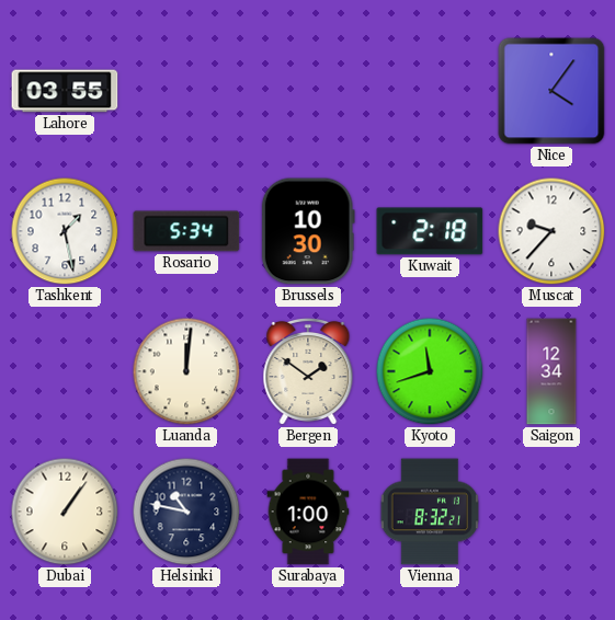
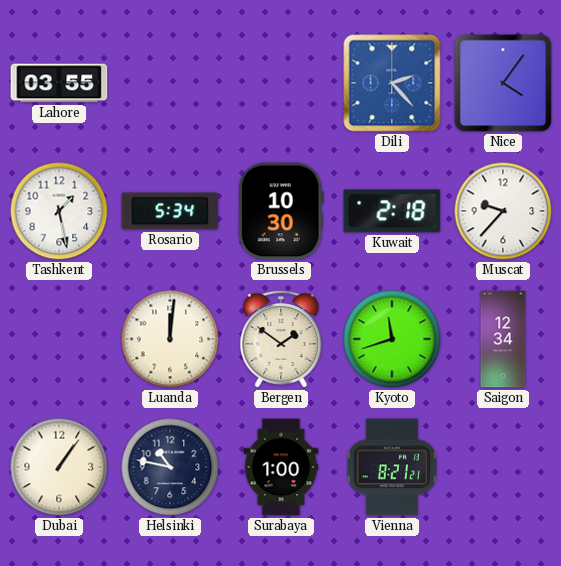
Dili: none -> 2:23 (392, 83)
Vienna: 8:32 -> 8:21 (391, 467)
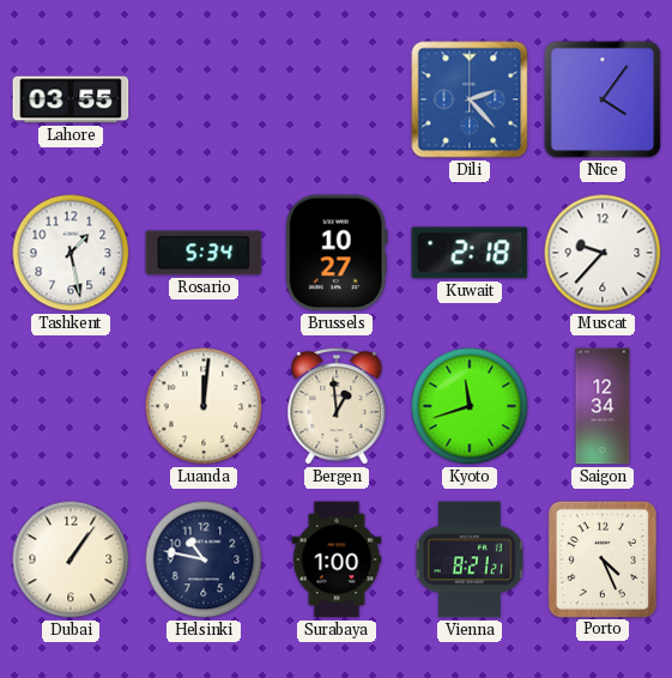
Brussels: 10:30 -> 10:27 (337, 253)
Bergen: 1:51 -> 12:59 (337, 406)
Porto: none -> 4:26 (601, 558)
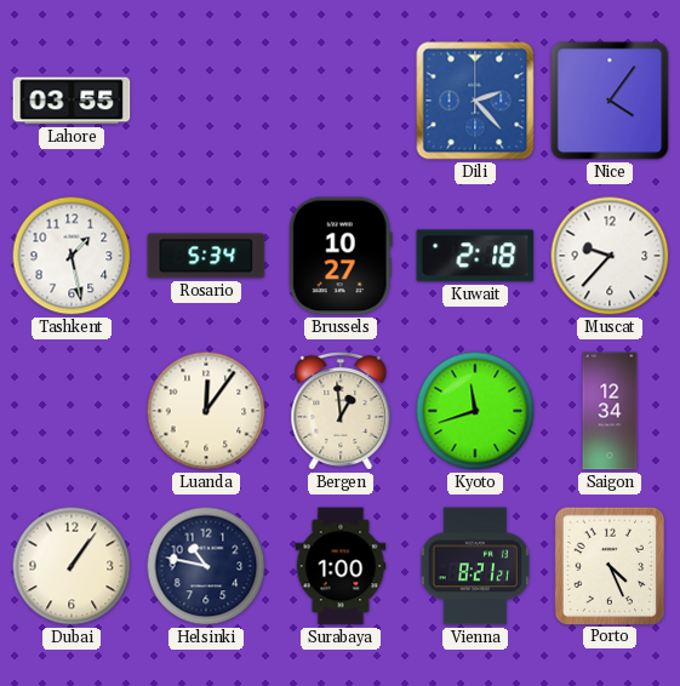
Luanda: 12:01 -> 12:06 (206, 411)
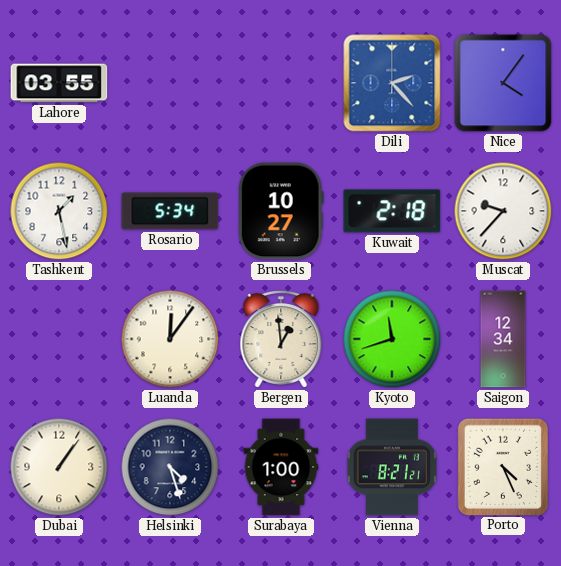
Helsinki: 10:47 -> 4:27 (170, 467)
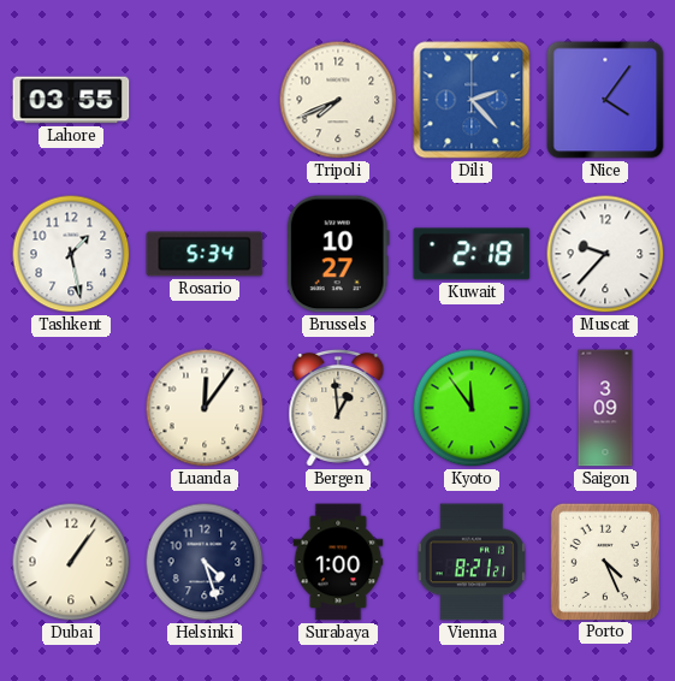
Tripoli: none -> 7:41 (338, 100)
Kyoto: 11:42 -> 11:54 (472, 408)
Saigon: 12:34 -> 3:09 (605, 408)
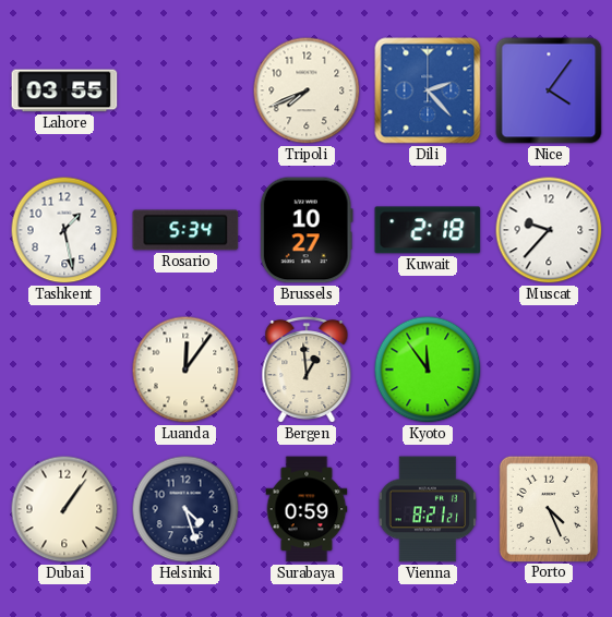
Saigon: 3:09 -> none (605, 408)
Surabaya: 1:00 -> 0:59 (307, 509)
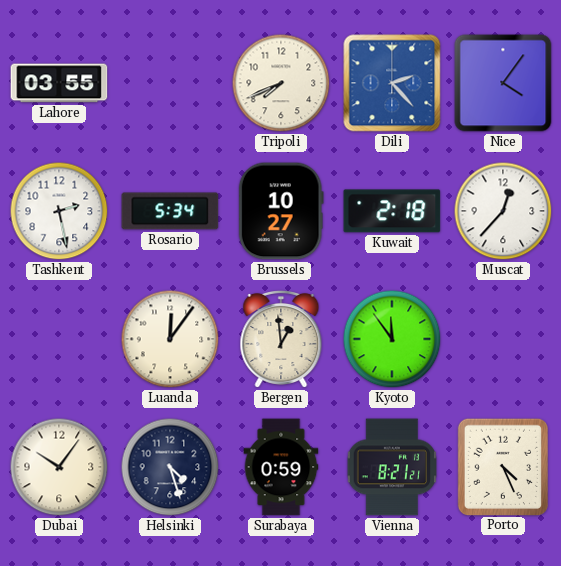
Tashkent: 1:28 -> 2:28 (59, 211)
Muscat: 9:37 -> 12:37 (503, 211)
Dubai: 1:06 -> 10:06 (59, 467)
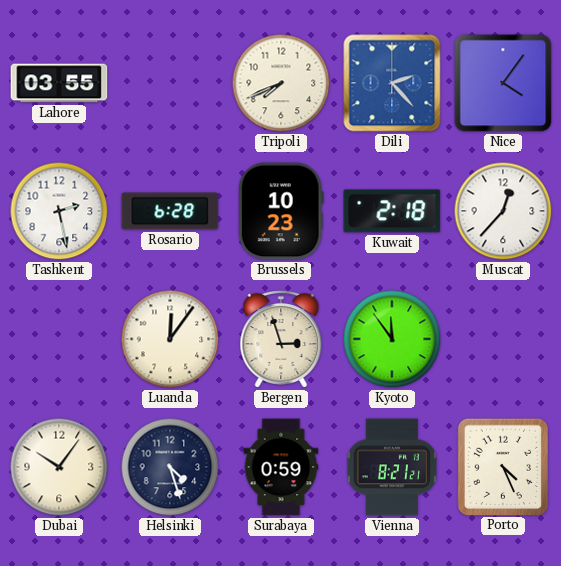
Rosario: 5:34 -> 6:28 (170, 211)
Brussels: 10:27 -> 10:23 (281, 211)
Bergen: 12:59 -> 2:57 (281, 339)
